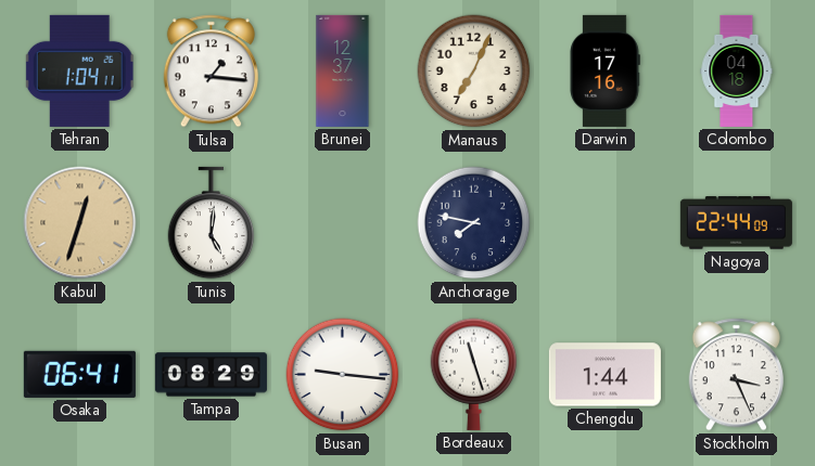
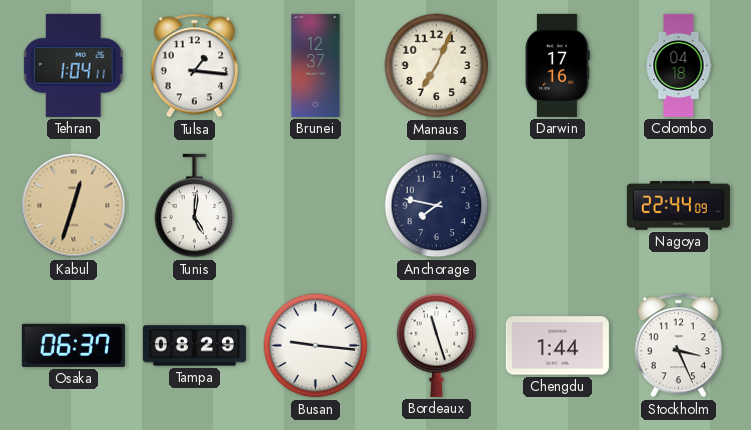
Osaka: 06:41 -> 06:37 (73, 345)
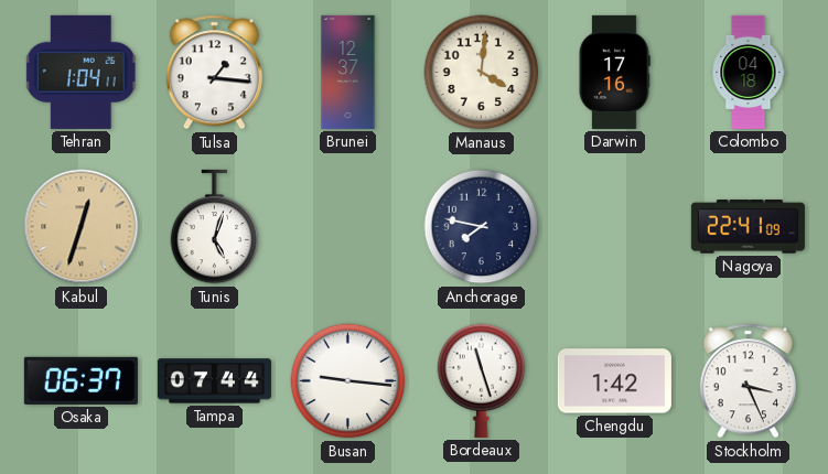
Manaus: 7:04 -> 4:01 (482, 73)
Tunis: 5:01 -> 5:03 (215, 227)
Nagoya: 22:44 -> 22:41 (748, 227)
Tampa: 08:29 -> 07:44 (214, 381)
Chengdu: 1:44 -> 1:42 (614, 381)
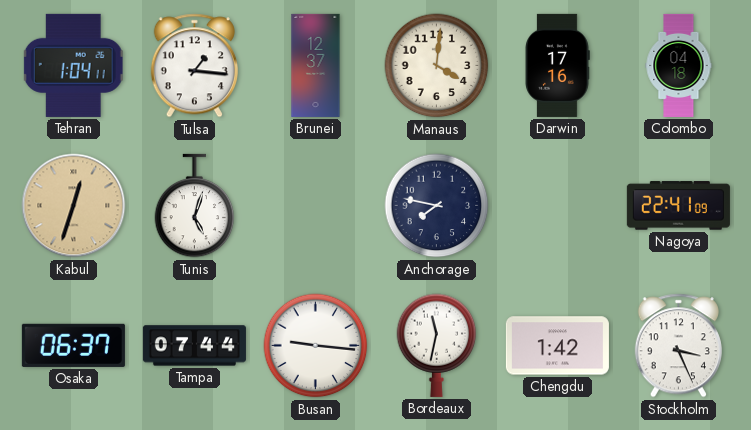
Bordeaux: 11:27 -> 11:32 (437, 345)
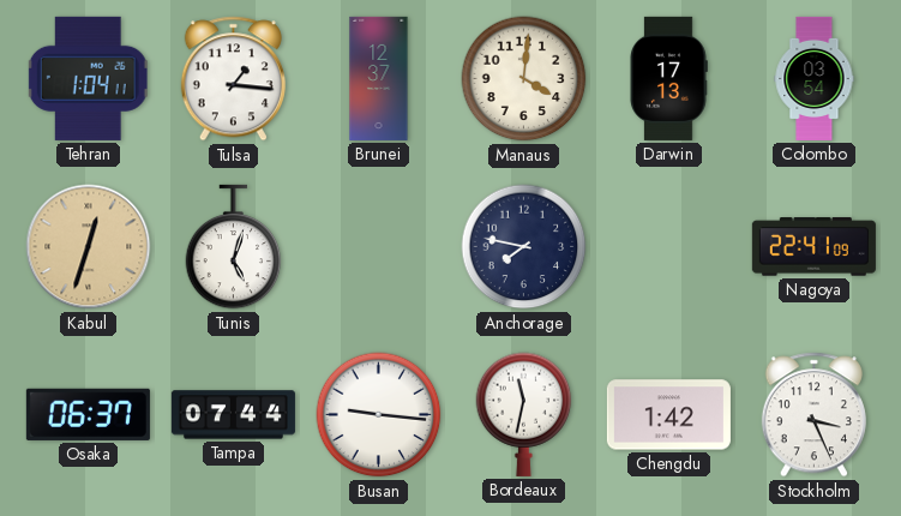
Darwin: 17:16 -> 17:13 (668, 78)
Colombo: 04:18 -> 03:54 (815, 78)
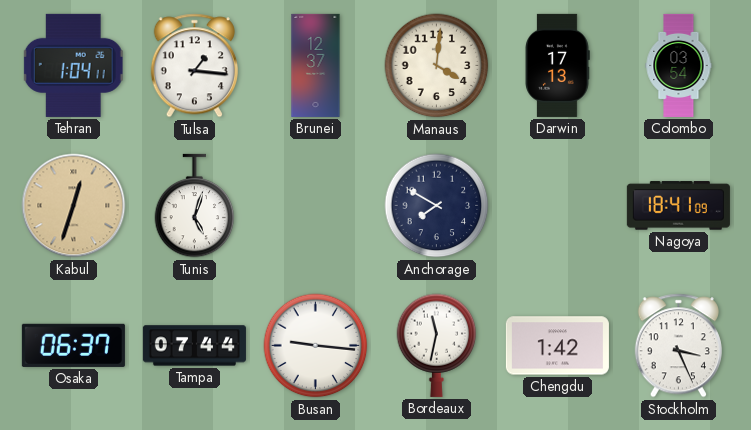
Anchorage: 7:47 -> 7:50 (437, 206)
Nagoya: 22:41 -> 18:41 (678, 206)
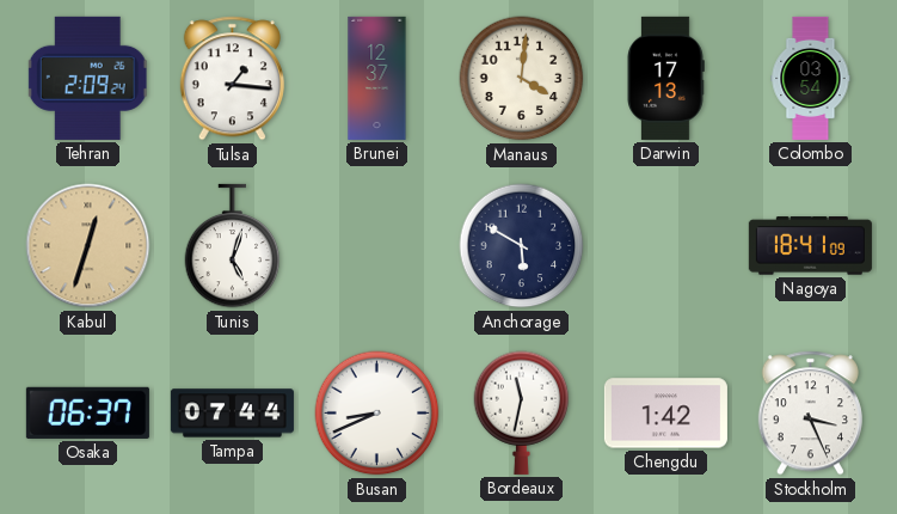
Tehran: 1:04 -> 2:09 (87, 78)
Anchorage: 7:50 -> 5:50 (522, 246)
Busan: 9:16 -> 8:41 (377, 414)
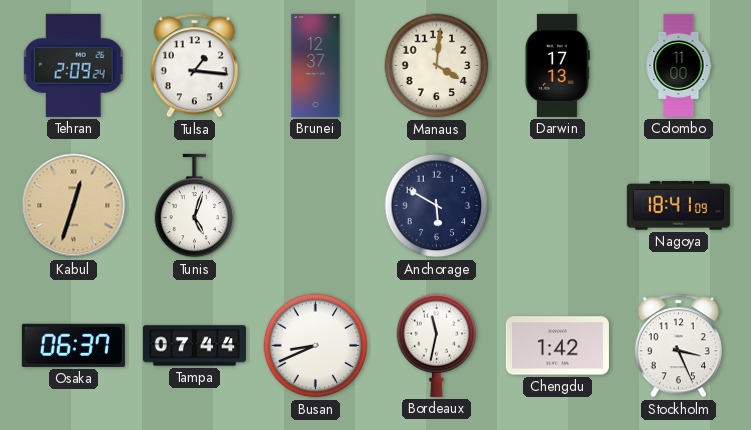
Colombo: 03:54 -> 11:00 (679, 65)
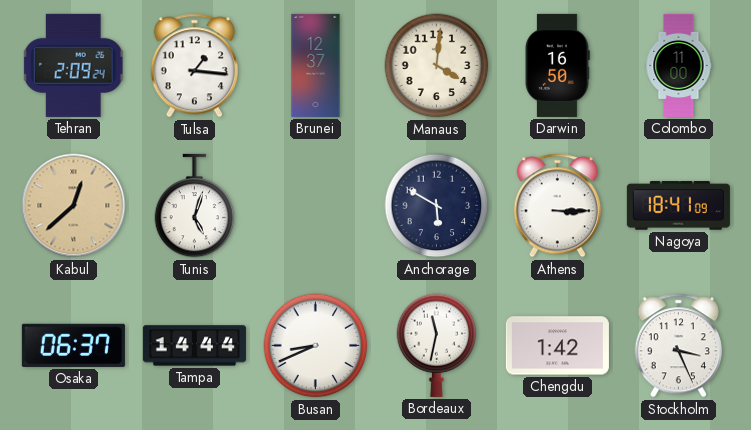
Darwin: 17:13 -> 16:50 (557, 65)
Kabul: 12:33 -> 12:38 (74, 206)
Athens: none -> 3:15 (557, 206)
Tampa: 07:44 -> 14:44 (194, 346)
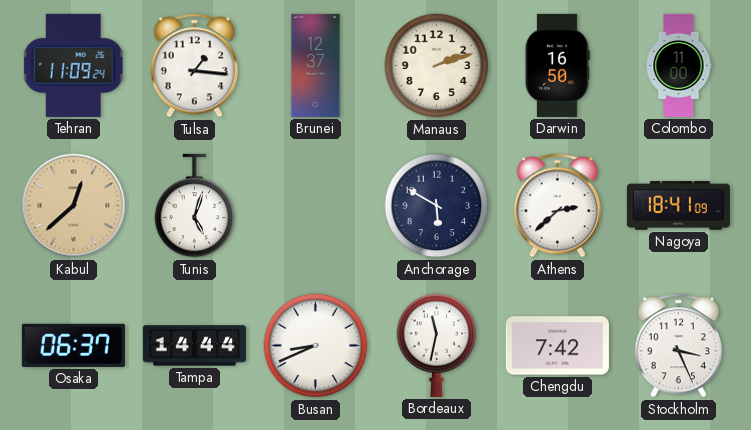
Tehran: 2:09 -> 11:09 (73, 65)
Manaus: 4:01 -> 2:12 (437, 66)
Athens: 3:15 -> 2:38 (557, 206)
Chengdu: 1:42 -> 7:42 (557, 346)
